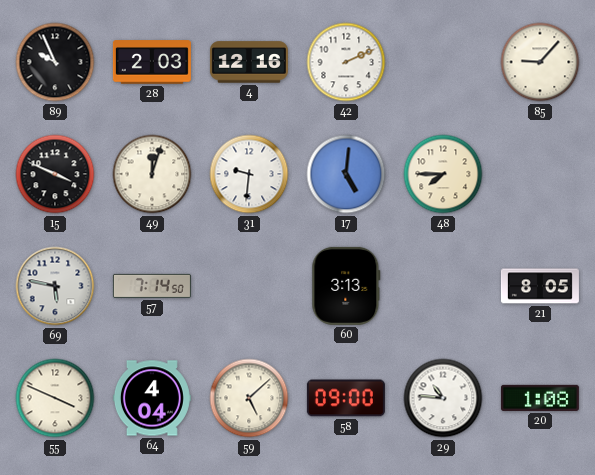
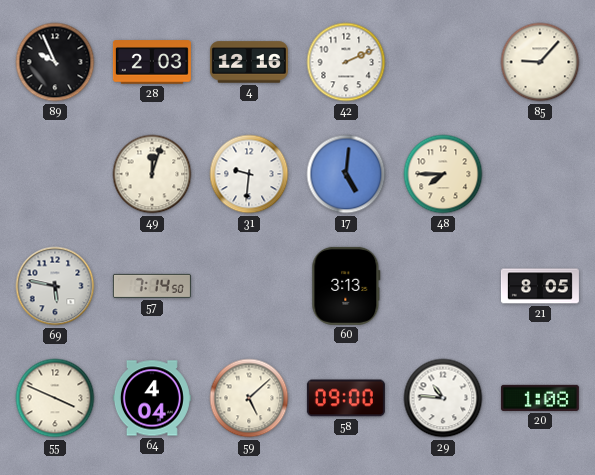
15: 3:49 -> none (55, 174)
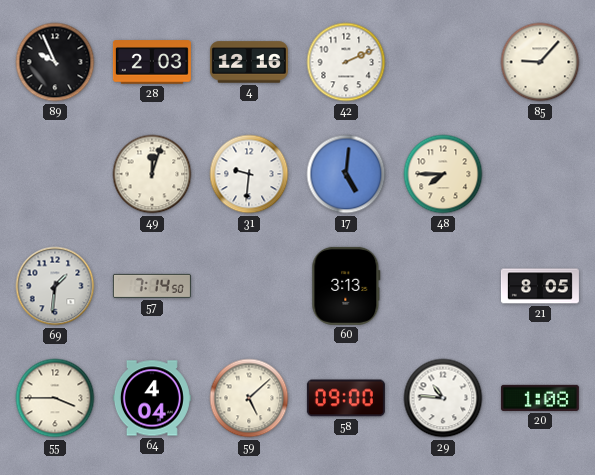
69: 5:47 -> 1:31 (55, 286)
55: 3:49 -> 3:45 (55, 398)
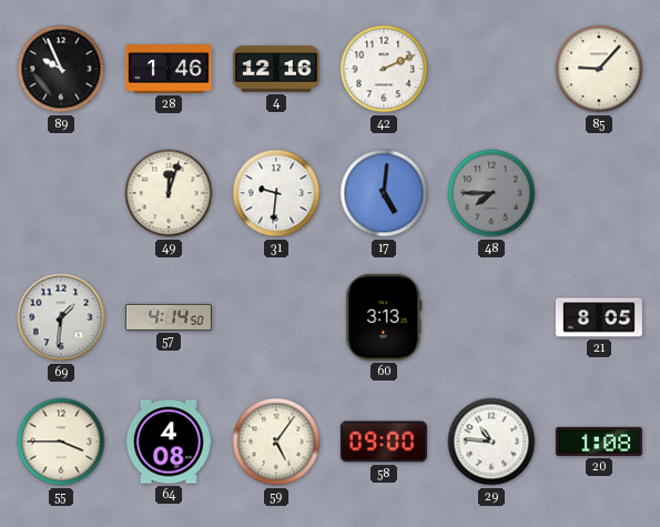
28: 2:03 -> 1:46 (169, 69)
48 dial: cream -> grey (491, 193)
57: 7:14 -> 4:14 (169, 317)
64: 4:04 -> 4:08 (169, 442)
59: 5:08 -> 5:06 (276, 442)
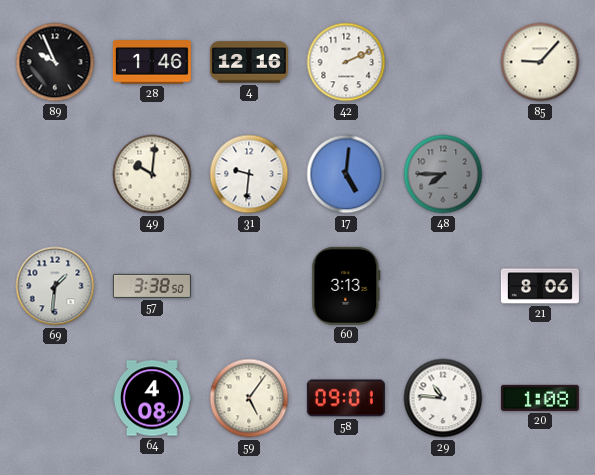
49: 12:03 -> 10:01 (152, 174)
57: 4:14 -> 3:38 (152, 286)
21: 8:05 -> 8:06 (540, 286)
55: 3:45 -> none (61, 442)
58: 09:00 -> 09:01 (346, 398)
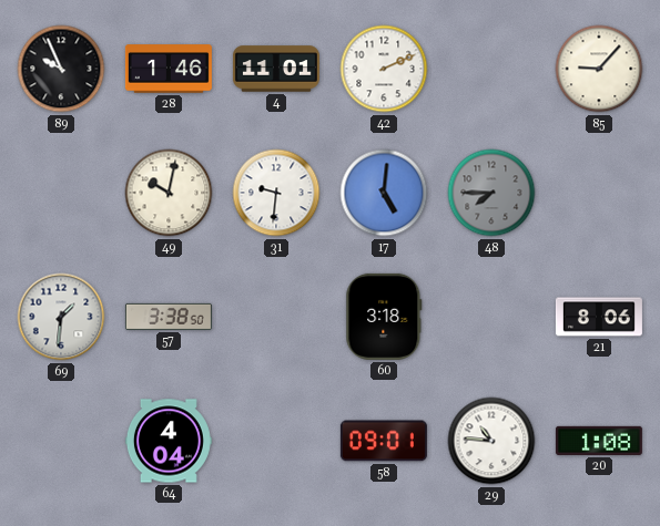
4: 12:16 -> 11:01 (276, 69)
49: 10:01 -> 10:02 (169, 193)
60: 3:13 -> 3:18 (384, 317)
64: 4:08 -> 4:04 (169, 441)
59: 5:06 -> none (249, 398)
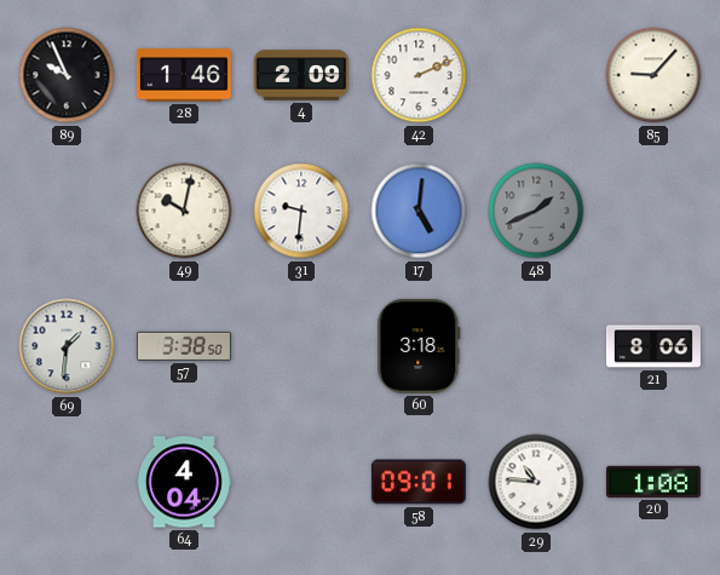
4: 11:01 -> 2:09 (301, 75)
48: 7:45 -> 1:41 (536, 211)
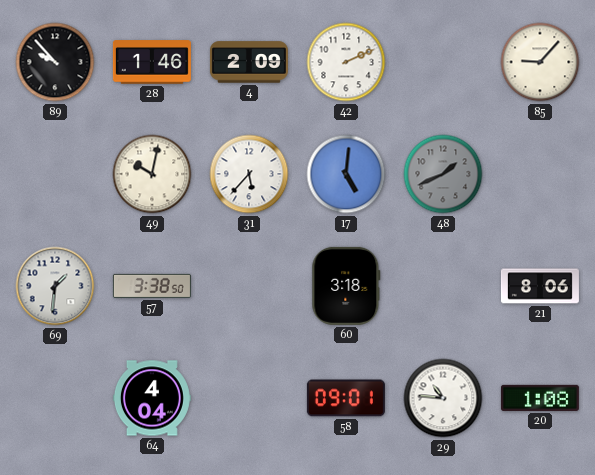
89: 9:56 -> 9:53 (55, 62)
31: 9:31 -> 5:37 (249, 174)
